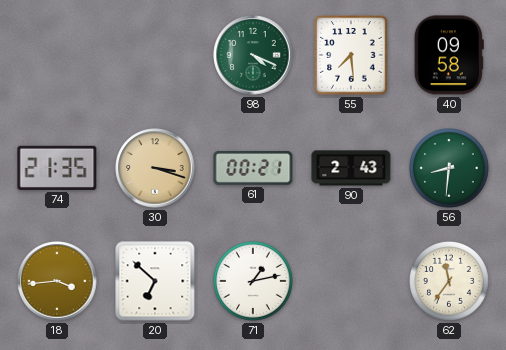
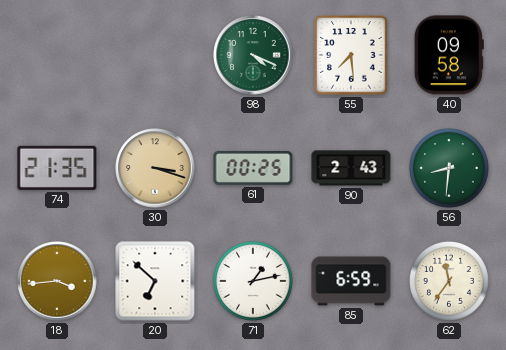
61: 00:21 -> 00:25 (253, 168)
85: none -> 6:59 (351, 281)
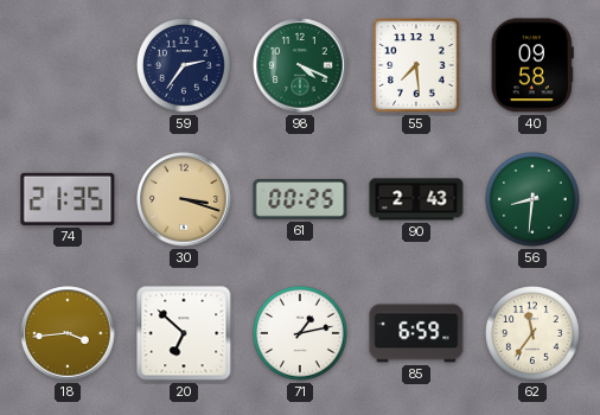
59: none -> 2:36 (185, 66)
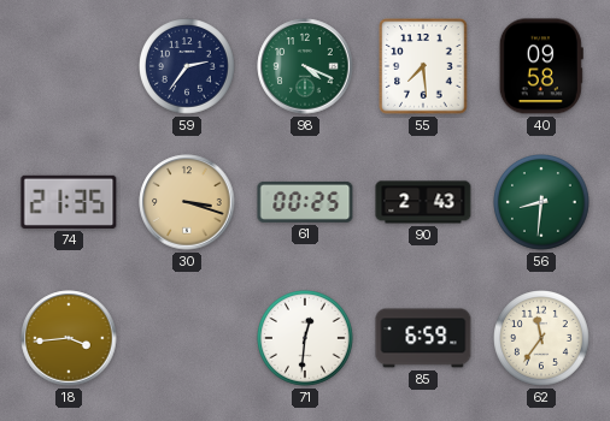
20: 6:52 -> none (184, 333)
71: 1:13 -> 12:31 (306, 339)
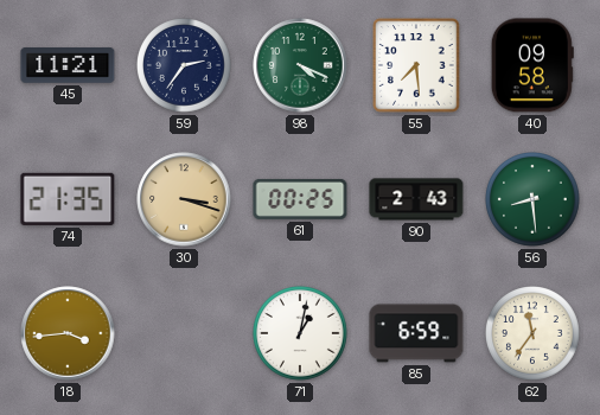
45: none -> 11:21 (68, 66)
56: 8:31 -> 8:29 (534, 200)
71: 12:31 -> 1:02 (301, 334)
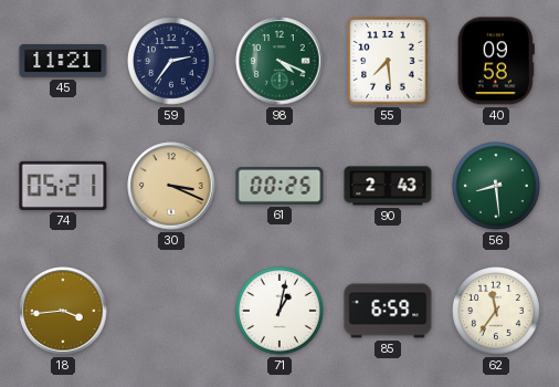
74: 21:35 -> 05:21 (63, 186)
30: 3:18 -> 3:19 (171, 186)
